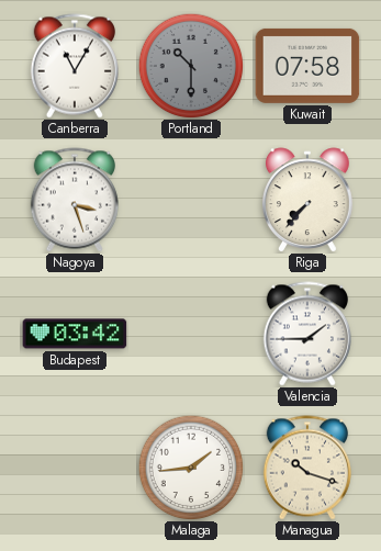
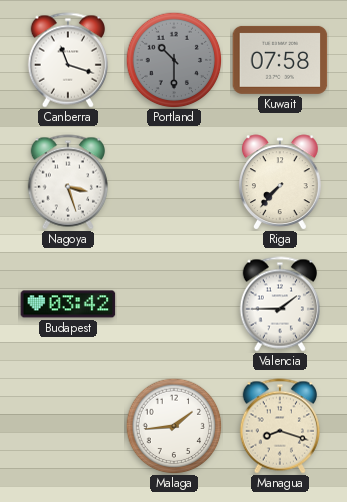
Canberra: 11:05 -> 11:18 (67, 60)
Managua: 10:18 -> 8:18 (279, 426)
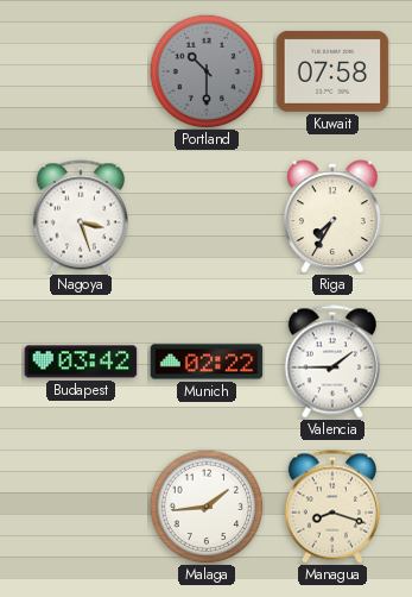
Canberra: 11:18 -> none (67, 60)
Riga: 7:37 -> 7:35 (332, 216)
Munich: none -> 02:22 (207, 362)
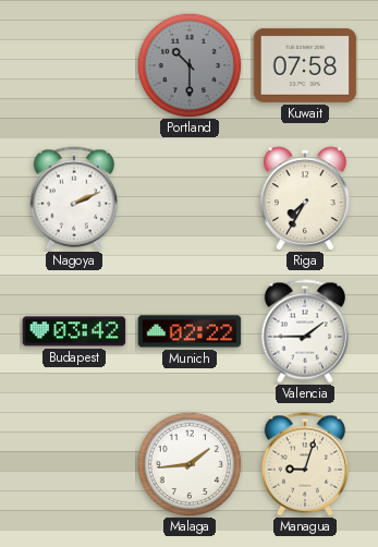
Nagoya: 3:27 -> 2:11 (73, 198)
Managua: 8:18 -> 9:03 (304, 464)
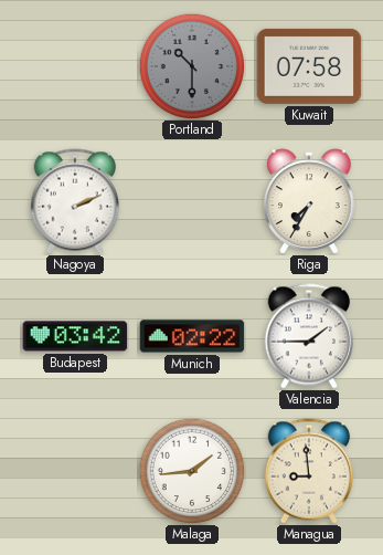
Managua: 9:03 -> 8:59 (308, 471)
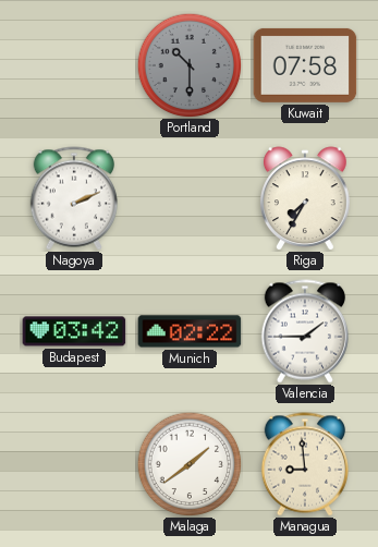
Malaga: 1:44 -> 1:39 (190, 464)
